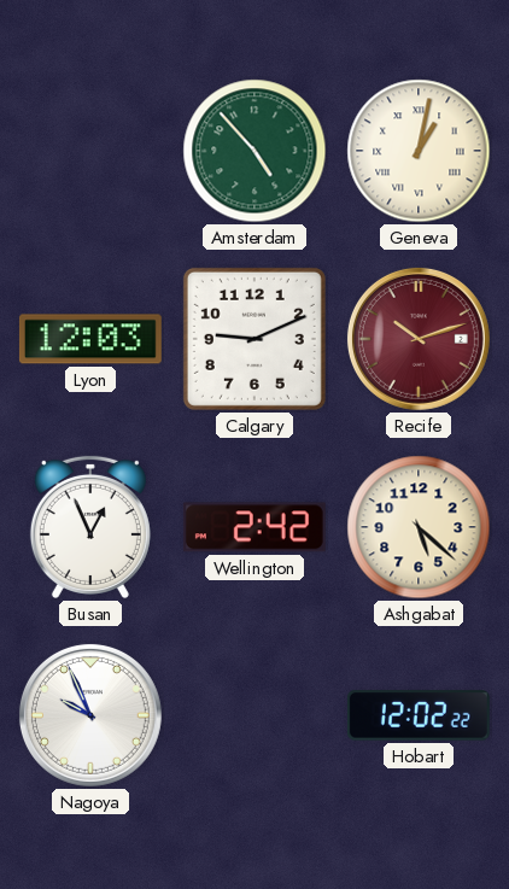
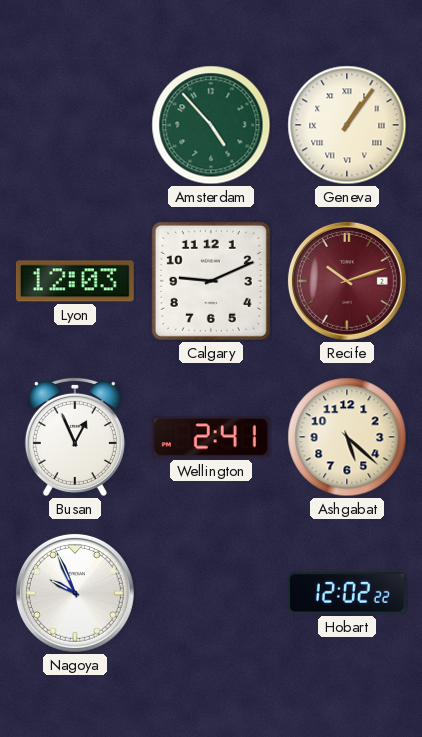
Geneva: 1:02 -> 1:06 (347, 125)
Wellington: 2:42 -> 2:41 (211, 437)
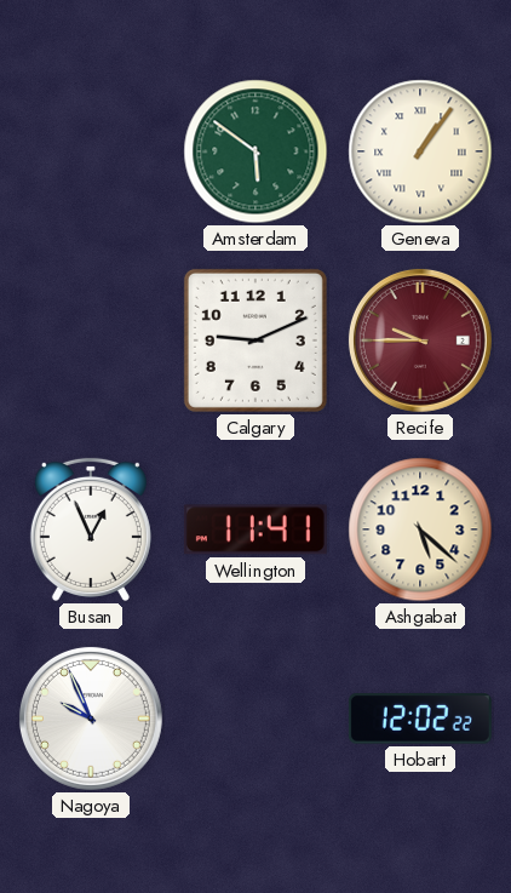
Amsterdam: 4:53 -> 5:51 (255, 151)
Lyon: 12:03 -> none (75, 281)
Recife: 10:12 -> 9:45 (420, 340)
Wellington: 2:41 -> 11:41 (255, 529)
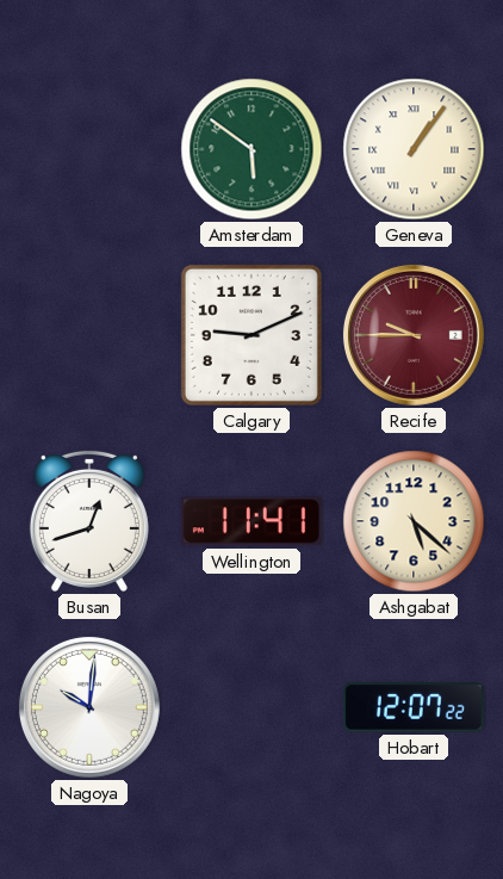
Busan: 12:56 -> 12:42 (89, 521)
Nagoya: 9:56 -> 10:01 (89, 707)
Hobart: 12:02 -> 12:07 (414, 707)
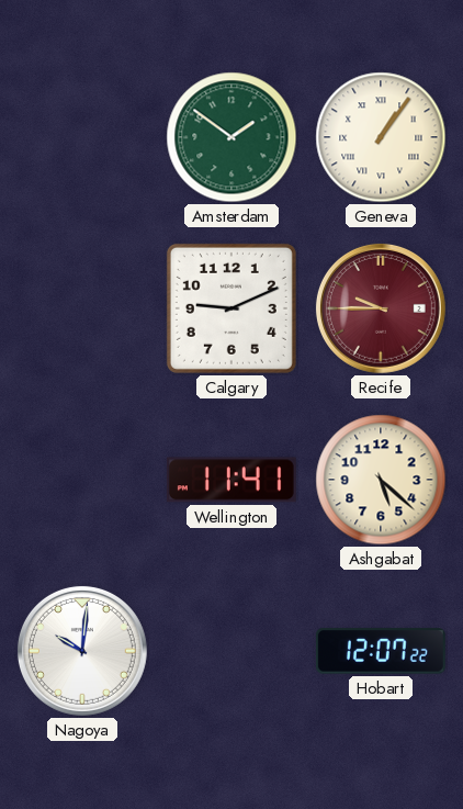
Amsterdam: 5:51 -> 1:51 (231, 137)
Busan: 12:42 -> none (89, 521)
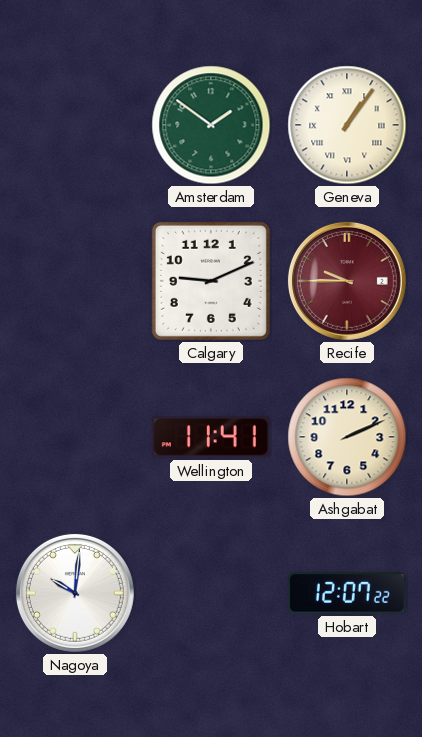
Ashgabat: 5:22 -> 2:11 (347, 437)
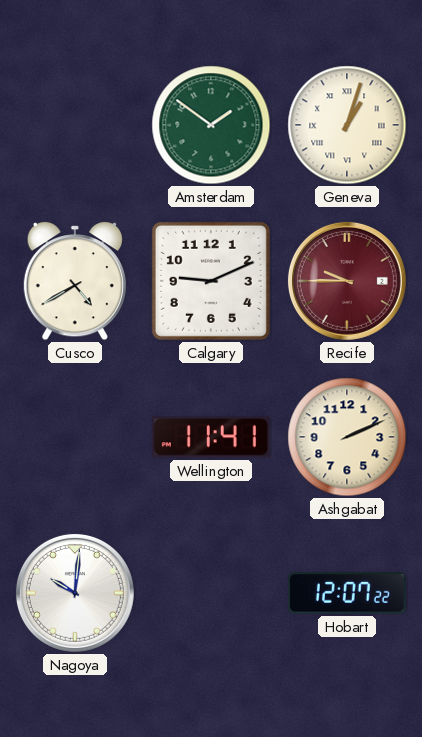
Geneva: 1:06 -> 1:03 (347, 125)
Cusco: none -> 4:40 (75, 281)
